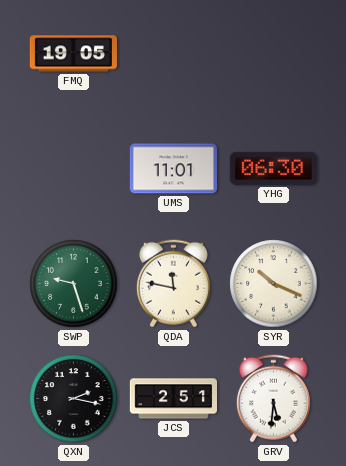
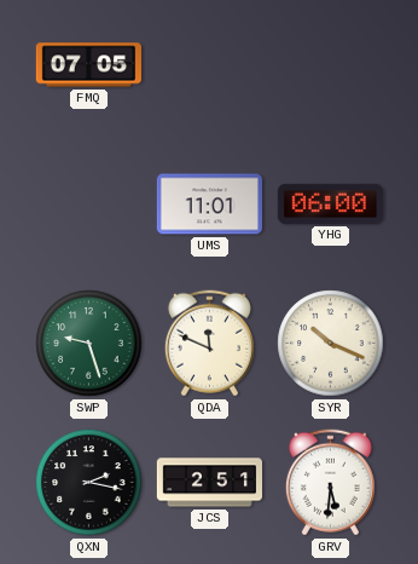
FMQ: 19:05 -> 07:05 (88, 65)
YHG: 06:30 -> 06:00 (330, 203)
QDA: 11:47 -> 11:49 (209, 344)
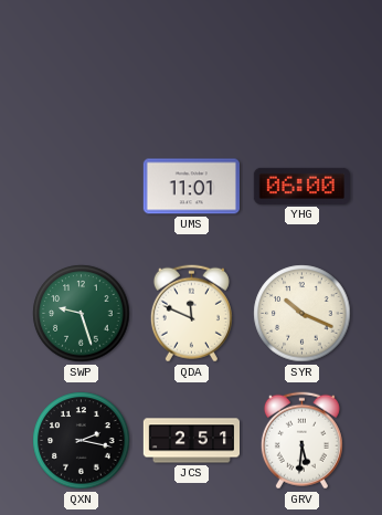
FMQ: 07:05 -> none (88, 65)
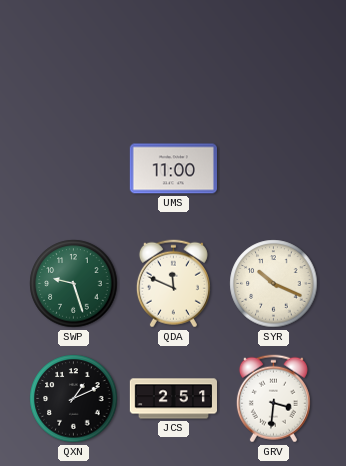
UMS: 11:01 -> 11:00 (173, 169)
YHG: 06:00 -> none (301, 186)
QXN: 2:17 -> 1:11 (74, 399)
GRV: 5:31 -> 3:31 (273, 399)
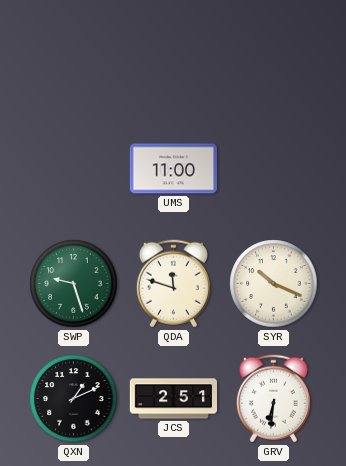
QDA: 11:49 -> 11:48 (173, 284)
GRV: 3:31 -> 6:31 (273, 399)
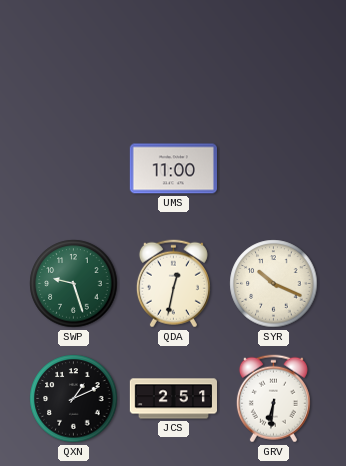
QDA: 11:48 -> 12:32 (173, 284)
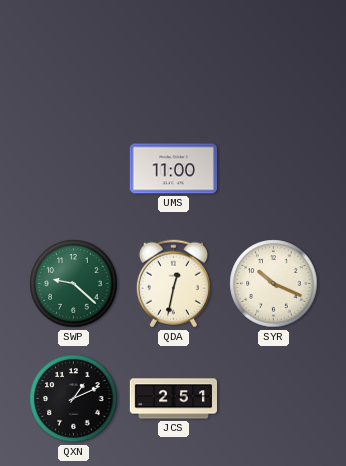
SWP: 9:27 -> 9:22 (74, 284)
GRV: 6:31 -> none (273, 399)
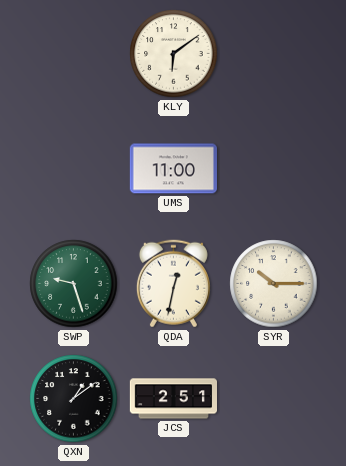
KLY: none -> 6:09 (174, 54)
SWP: 9:22 -> 9:27 (74, 284)
SYR: 10:19 -> 10:15 (274, 284)
QXN: 1:11 -> 1:09 (74, 399)
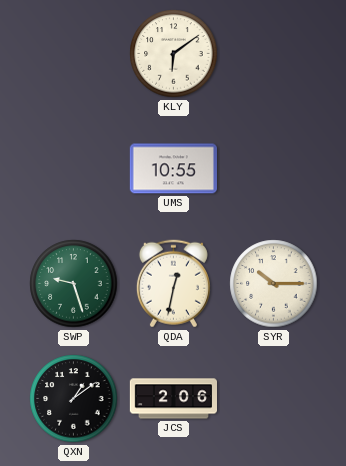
UMS: 11:00 -> 10:55 (173, 169)
JCS: 2:51 -> 2:06 (173, 399)
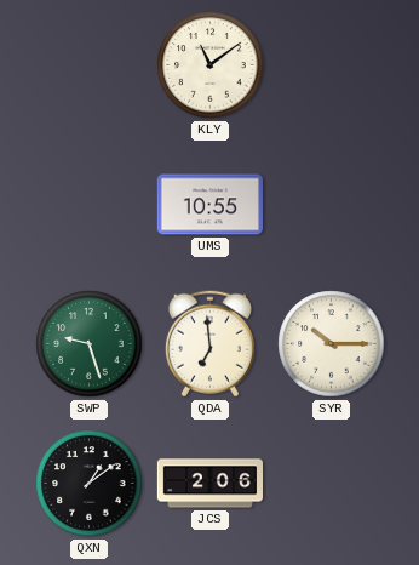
KLY: 6:09 -> 11:09 (211, 65)
QDA: 12:32 -> 6:59 (209, 344)
